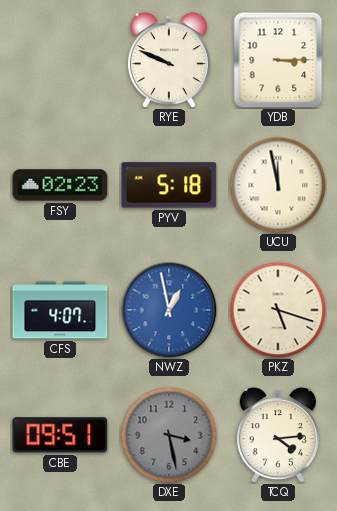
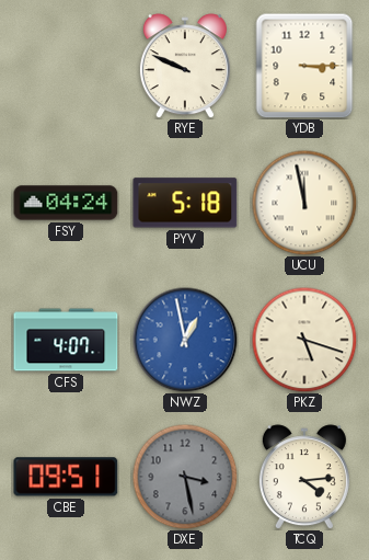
FSY: 02:23 -> 04:24 (66, 203)
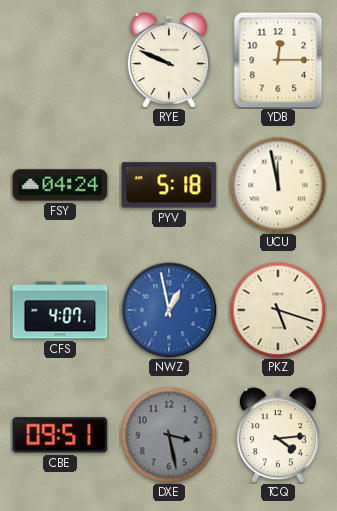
YDB: 3:15 -> 12:15 (278, 60)
